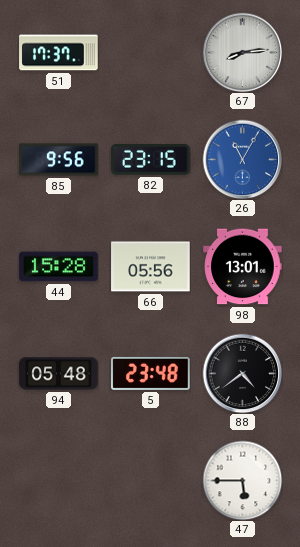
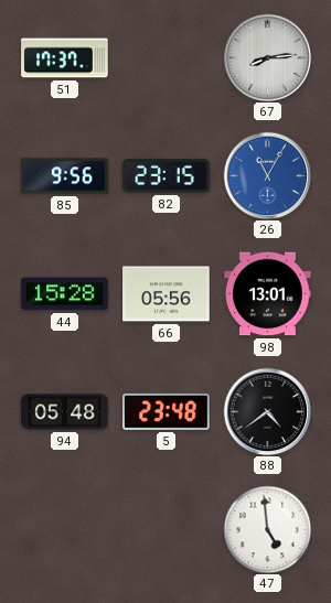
47: 5:45 -> 4:59 (267, 529)
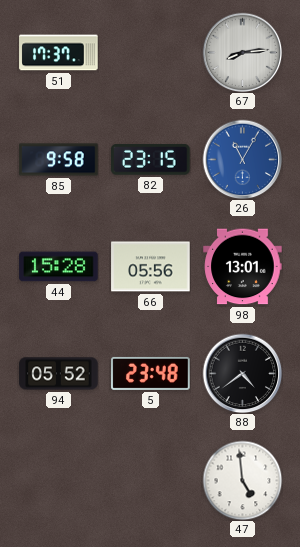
85: 9:56 -> 9:58 (59, 160)
94: 05:48 -> 05:52 (59, 374)
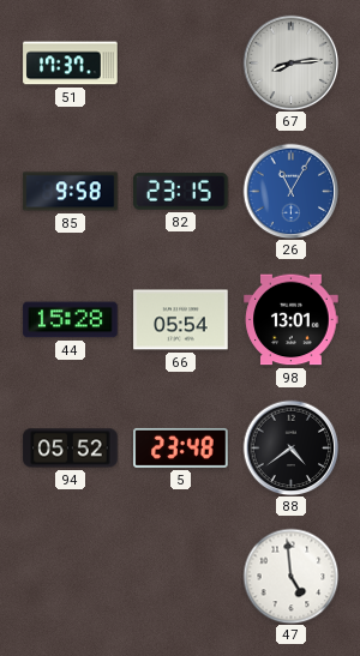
66: 05:56 -> 05:54 (181, 320)
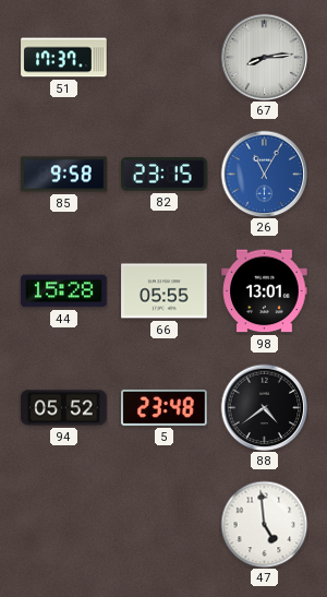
66: 05:54 -> 05:55 (165, 291)
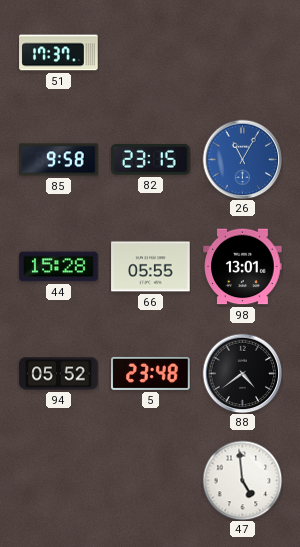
67: 8:14 -> none (264, 57)
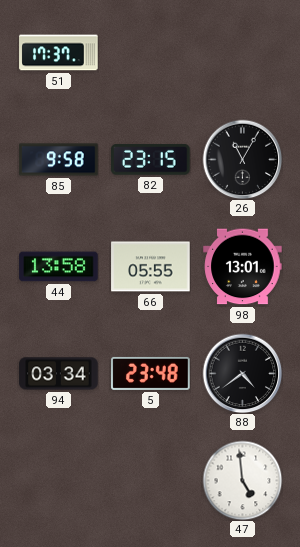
26 dial: blue -> black (242, 159)
44: 15:28 -> 13:58 (59, 267)
94: 05:52 -> 03:34 (59, 374)
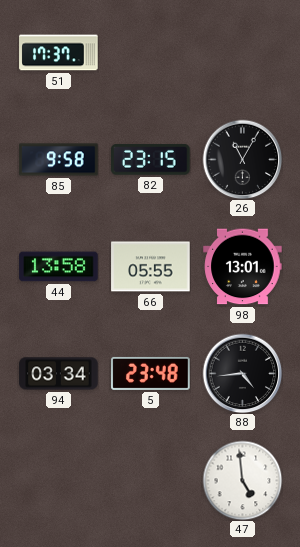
88: 4:39 -> 4:44 (242, 373)
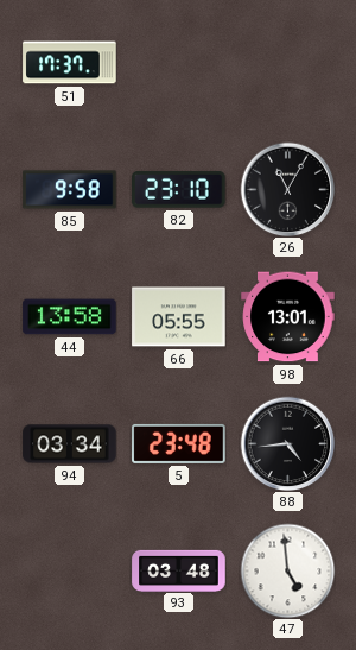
82: 23:15 -> 23:10 (179, 190)
93: none -> 03:48 (179, 570)
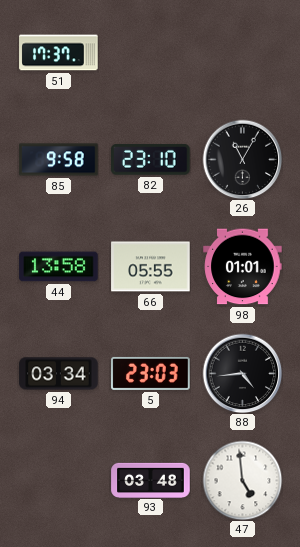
98: 13:01 -> 01:01 (243, 267)
5: 23:48 -> 23:03 (151, 373)
